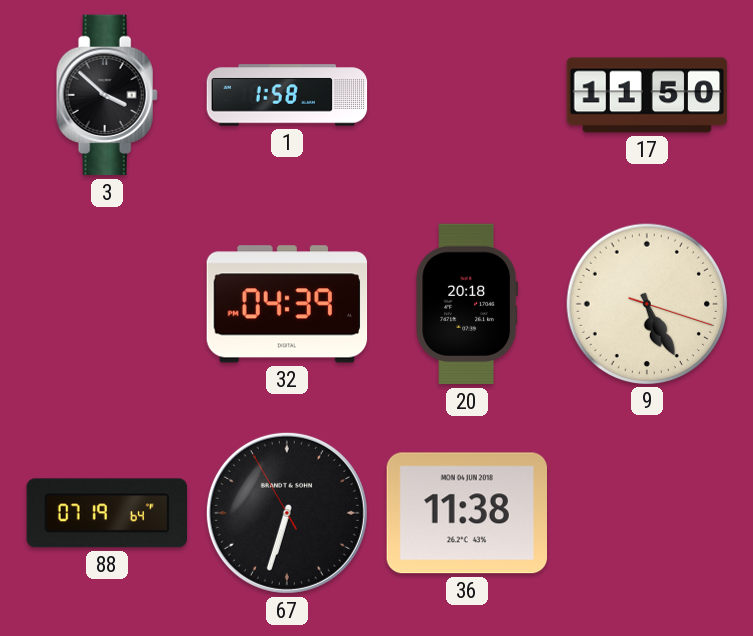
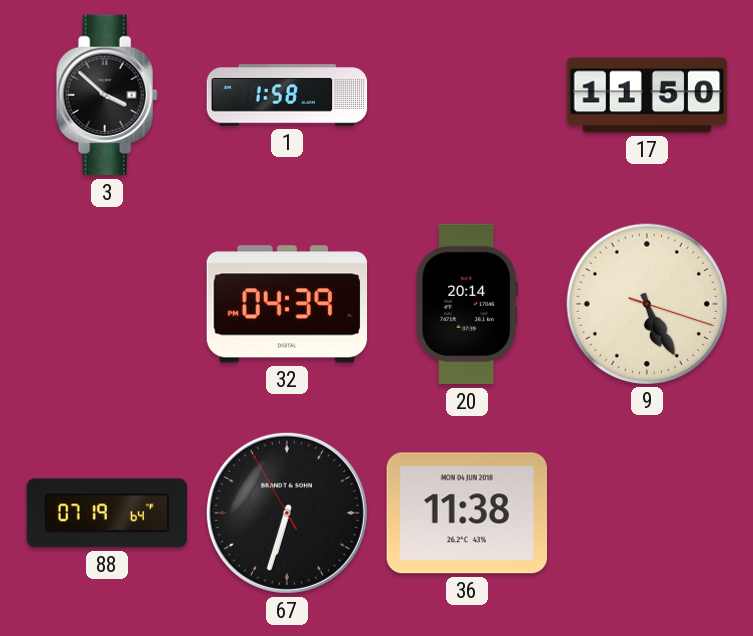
20: 20:18 -> 20:14 (466, 304)
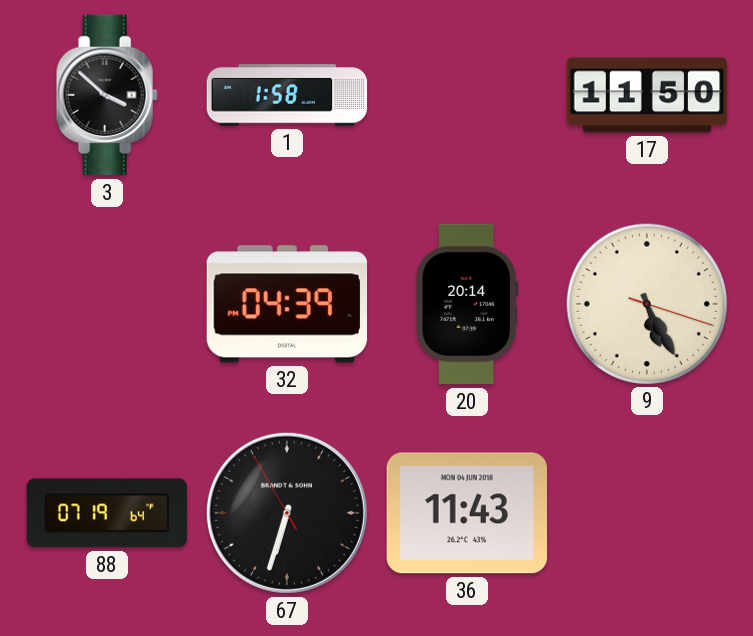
36: 11:38 -> 11:43 (466, 513)
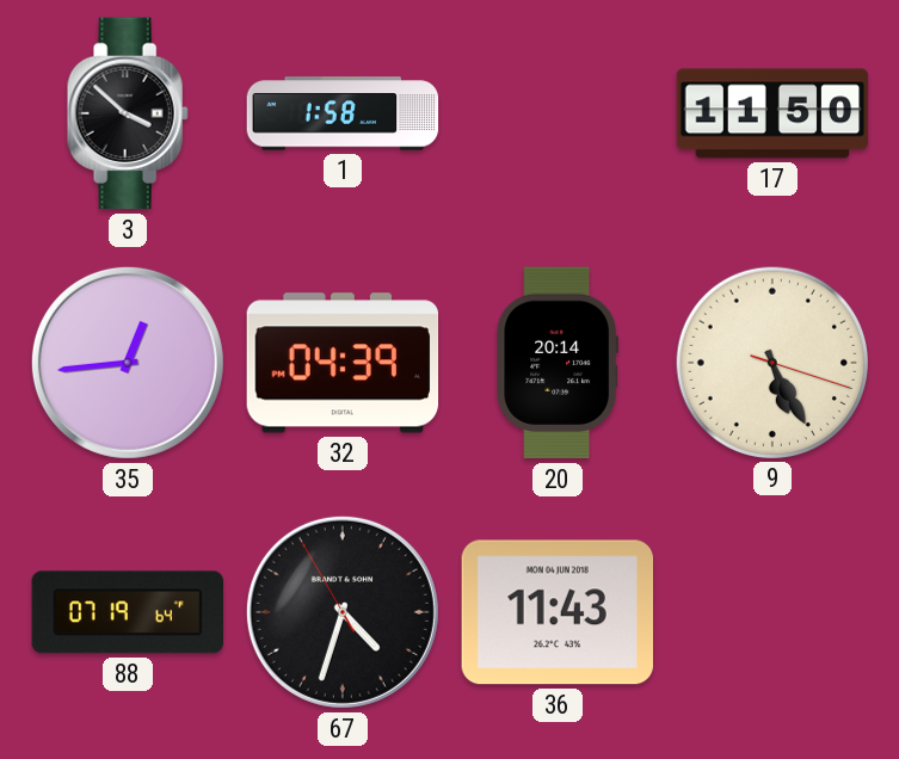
35: none -> 12:44 (128, 363)
67: 6:32 -> 4:32 (343, 612)
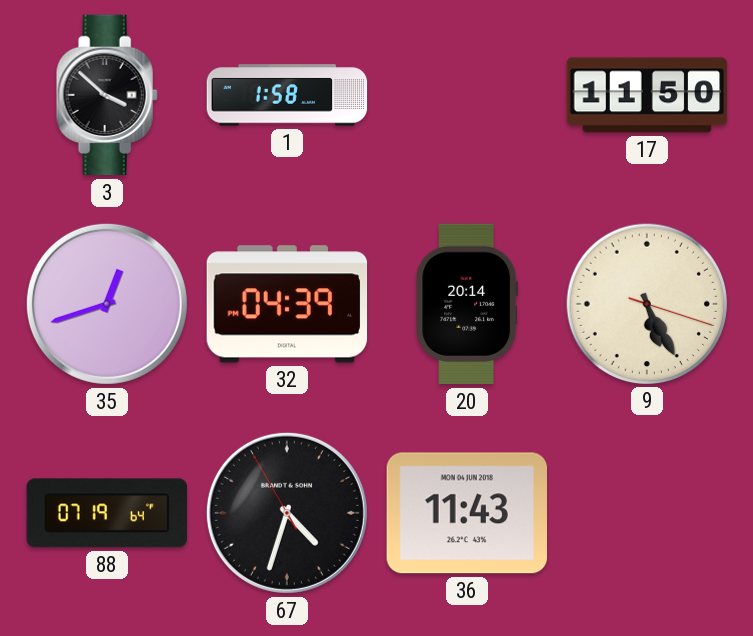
35: 12:44 -> 12:42 (107, 304)
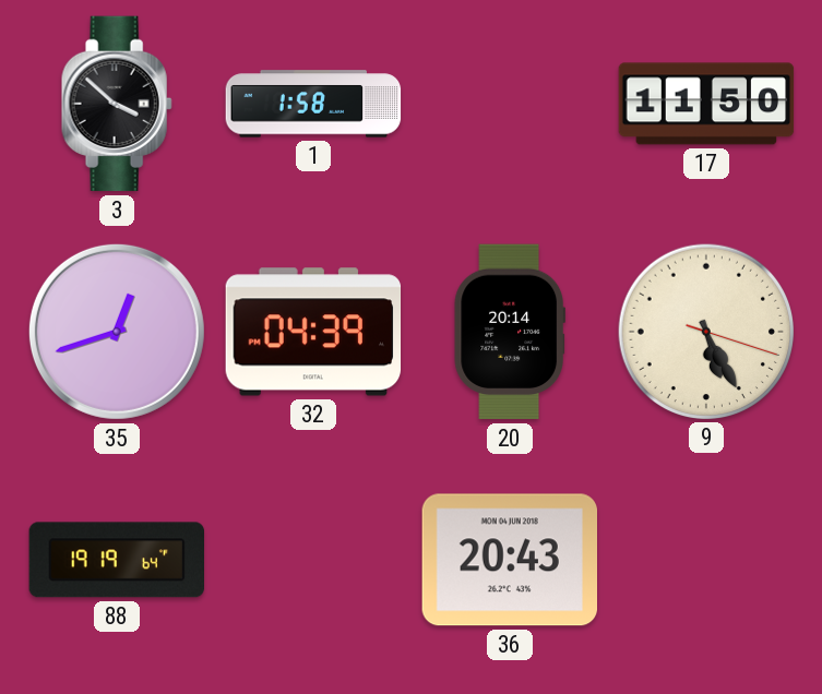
88: 07:19 -> 19:19 (117, 560)
67: 4:32 -> none (287, 513)
36: 11:43 -> 20:43 (509, 560)
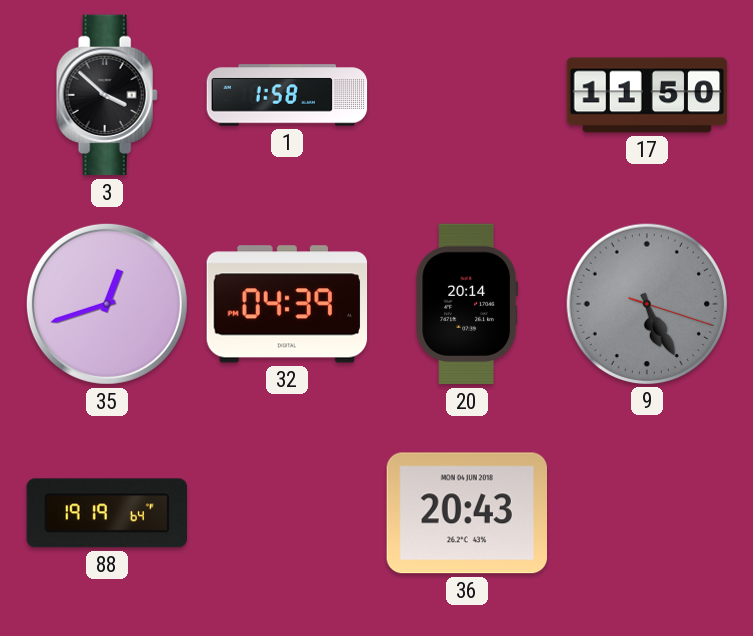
9 dial: cream -> grey (646, 303)
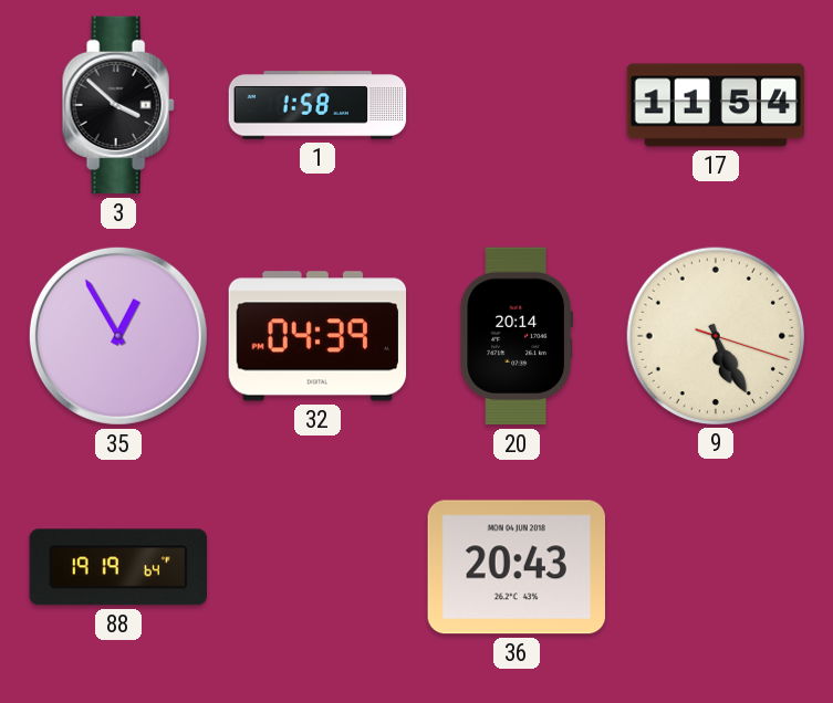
17: 11:50 -> 11:54 (716, 105)
35: 12:42 -> 12:55 (118, 336)
9 dial: grey -> cream (715, 335)
